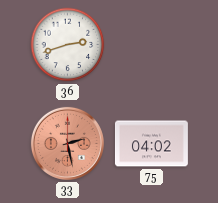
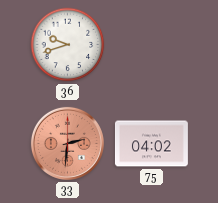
36: 2:42 -> 9:42 (68, 45)
33: 2:28 -> 2:31 (67, 143)
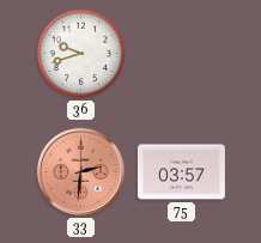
75: 04:02 -> 03:57 (181, 172)
